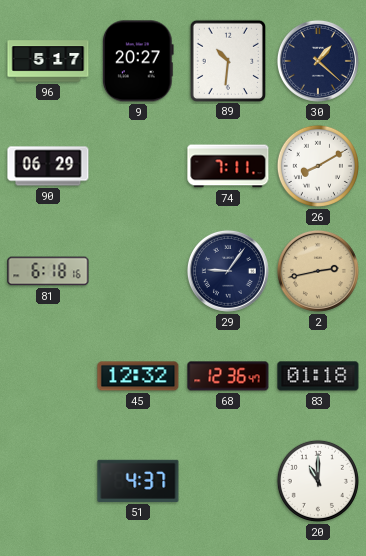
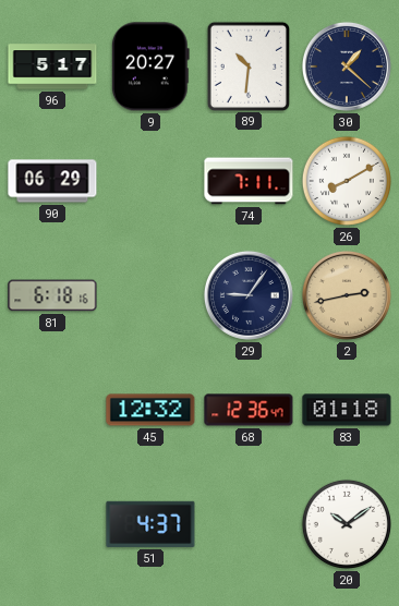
20: 11:00 -> 10:09 (347, 524)
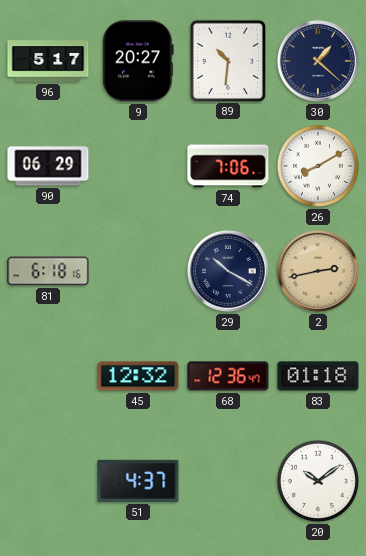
74: 7:11 -> 7:06 (228, 166)
29: 9:06 -> 10:20 (228, 271)
